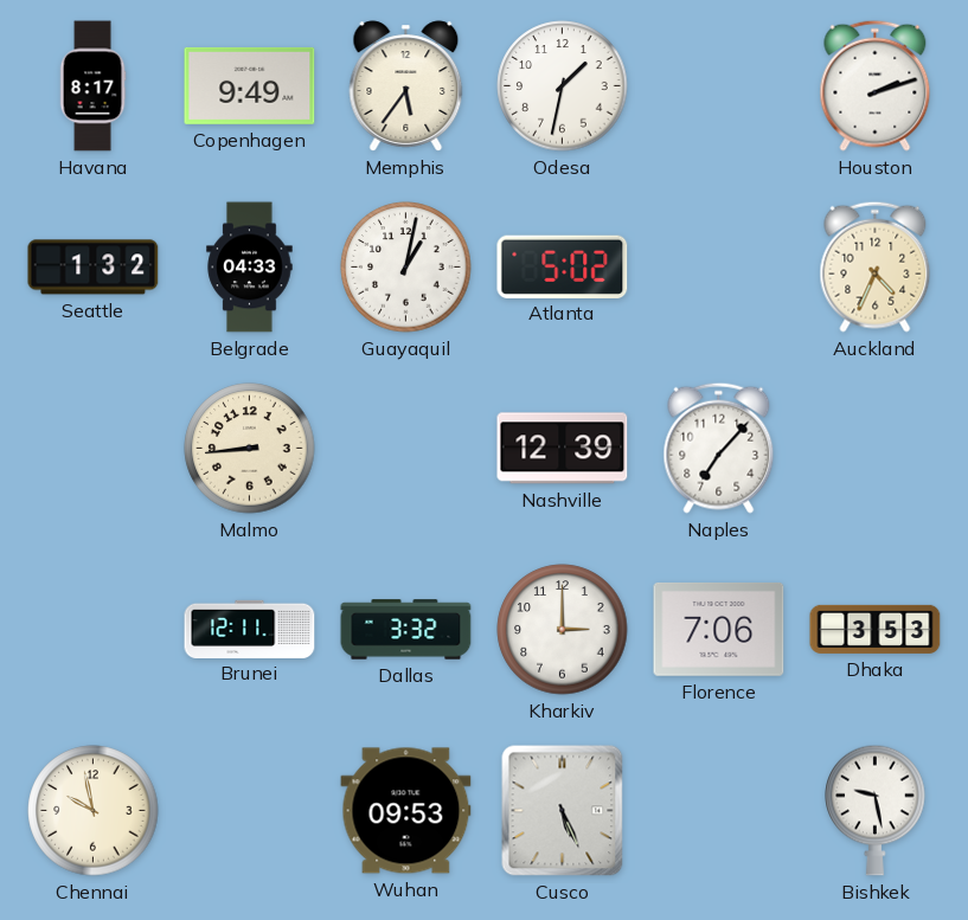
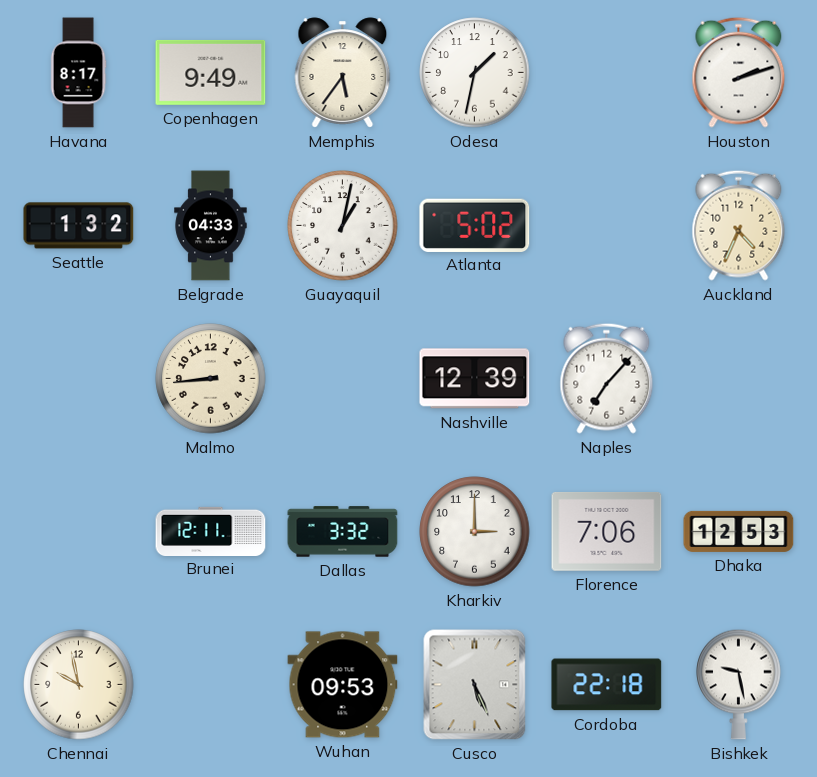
Dhaka: 3:53 -> 12:53 (739, 531)
Cordoba: none -> 22:18 (607, 685)
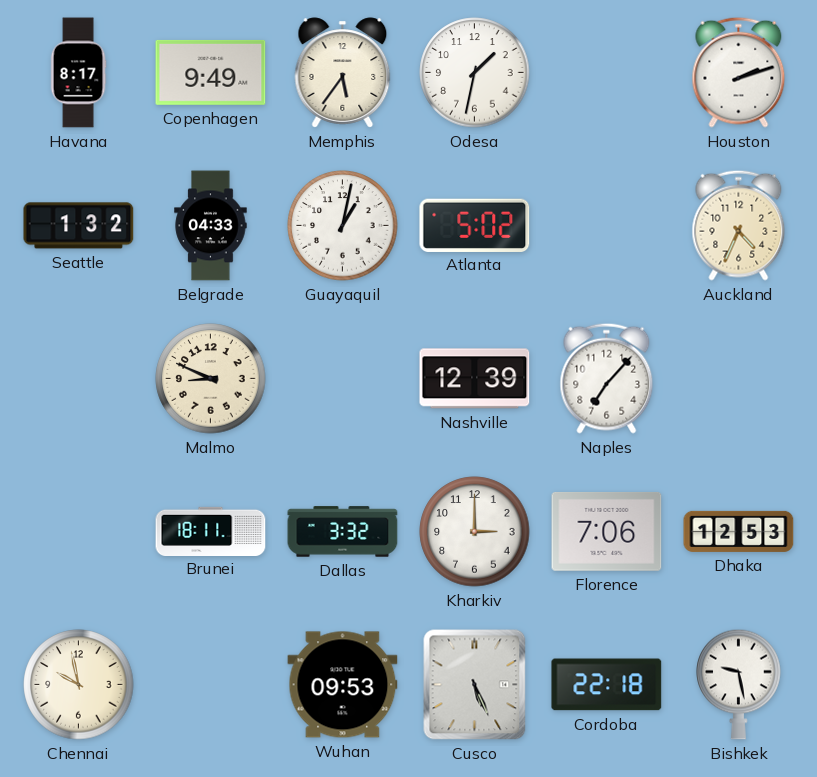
Malmo: 8:44 -> 8:49 (211, 379)
Brunei: 12:11 -> 18:11 (211, 531)
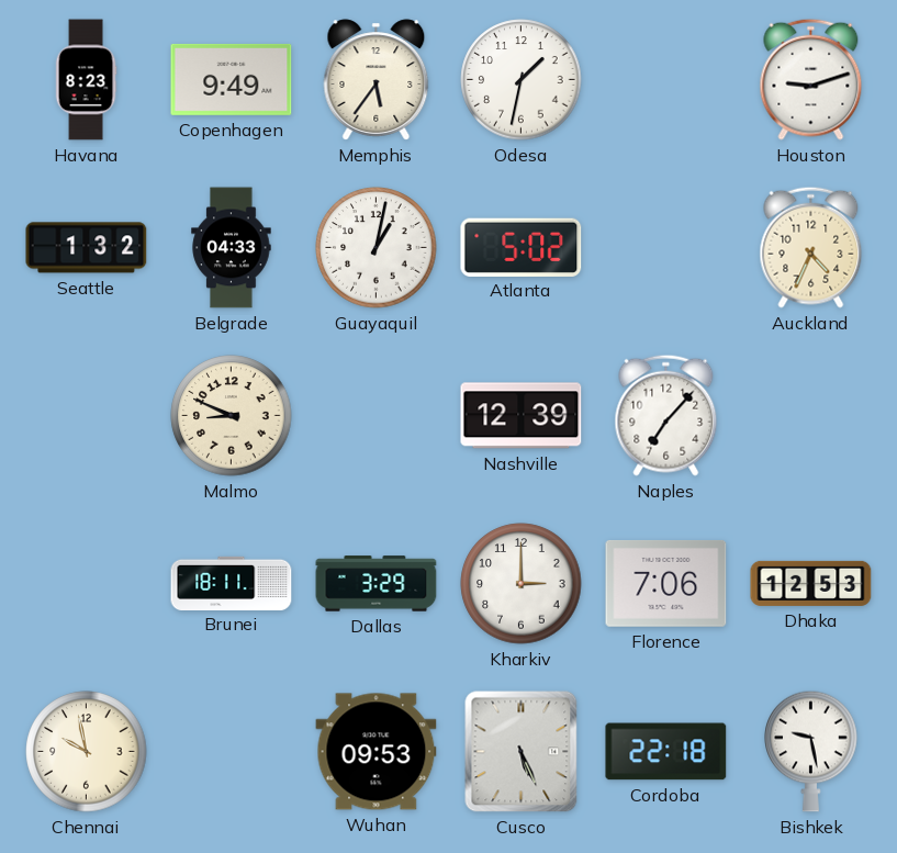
Havana: 8:17 -> 8:23 (86, 80)
Houston: 2:12 -> 9:12 (811, 79)
Dallas: 3:32 -> 3:29 (377, 584)
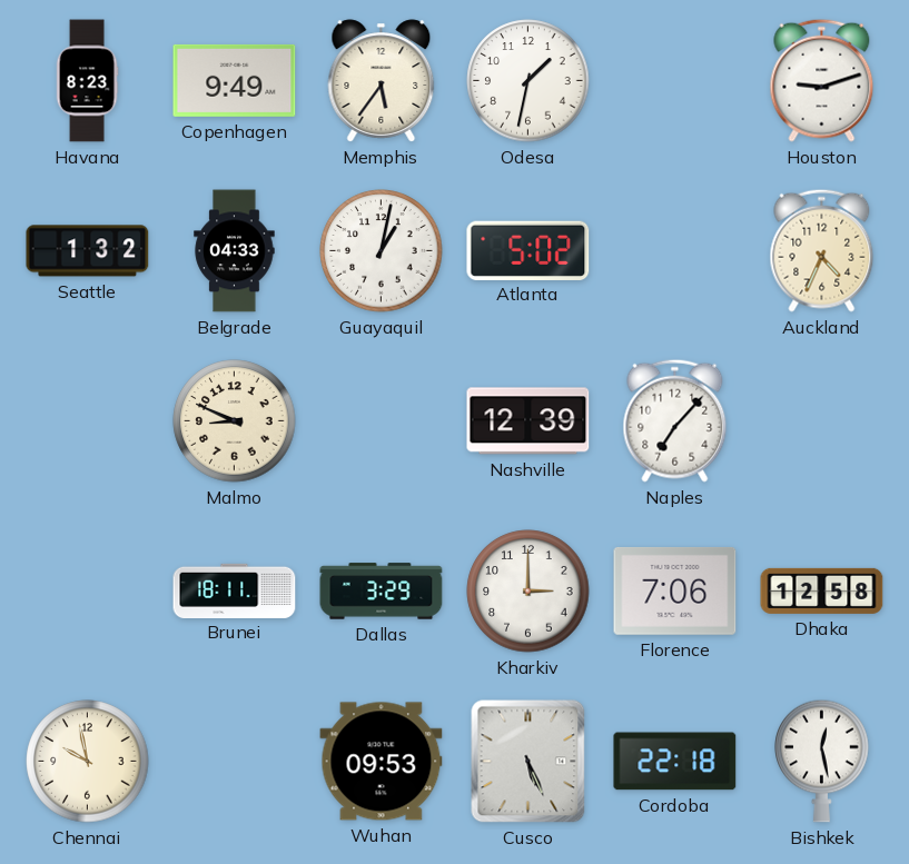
Dhaka: 12:53 -> 12:58 (822, 590)
Bishkek: 9:28 -> 12:28 (822, 761)
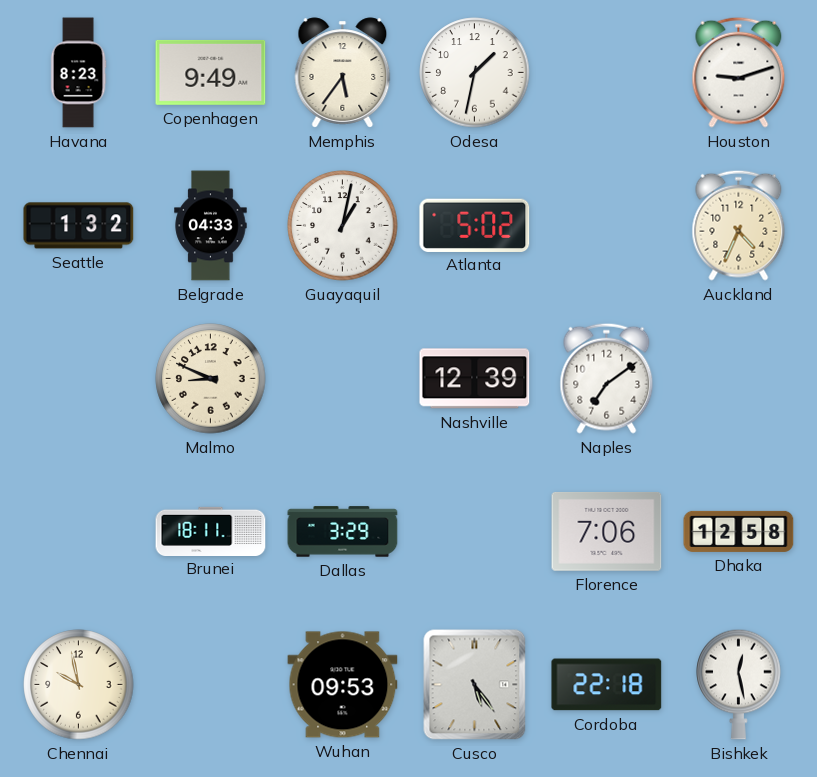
Naples: 7:07 -> 7:09 (607, 378)
Kharkiv: 3:00 -> none (528, 592)
Cusco: 5:26 -> 5:24 (475, 685)
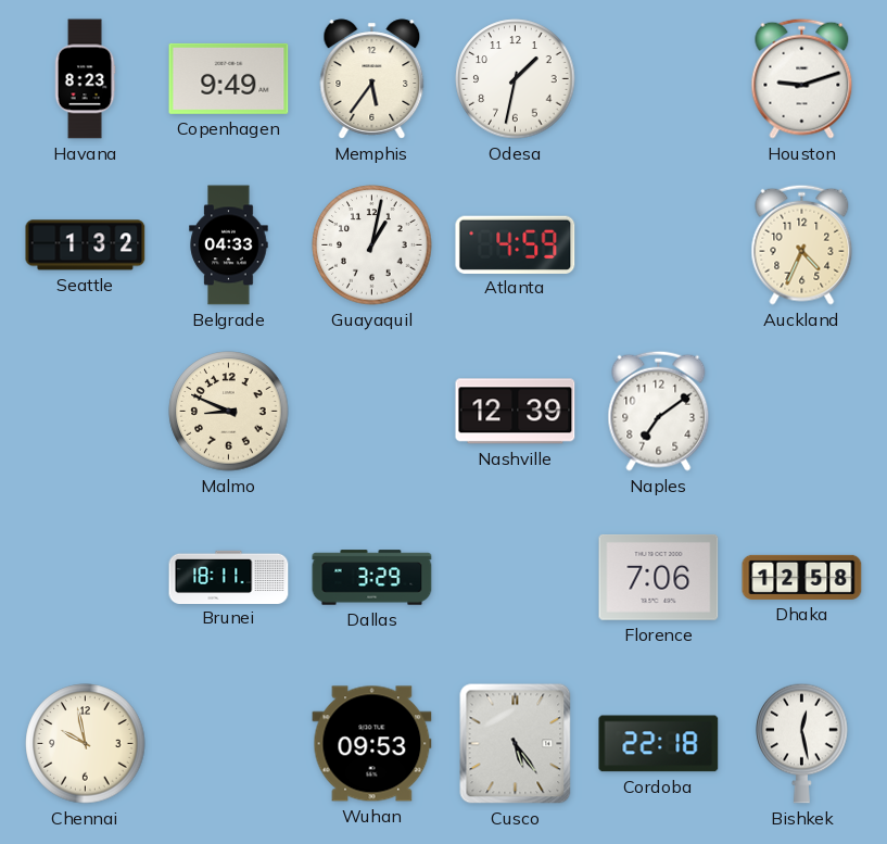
Atlanta: 5:02 -> 4:59 (516, 244)
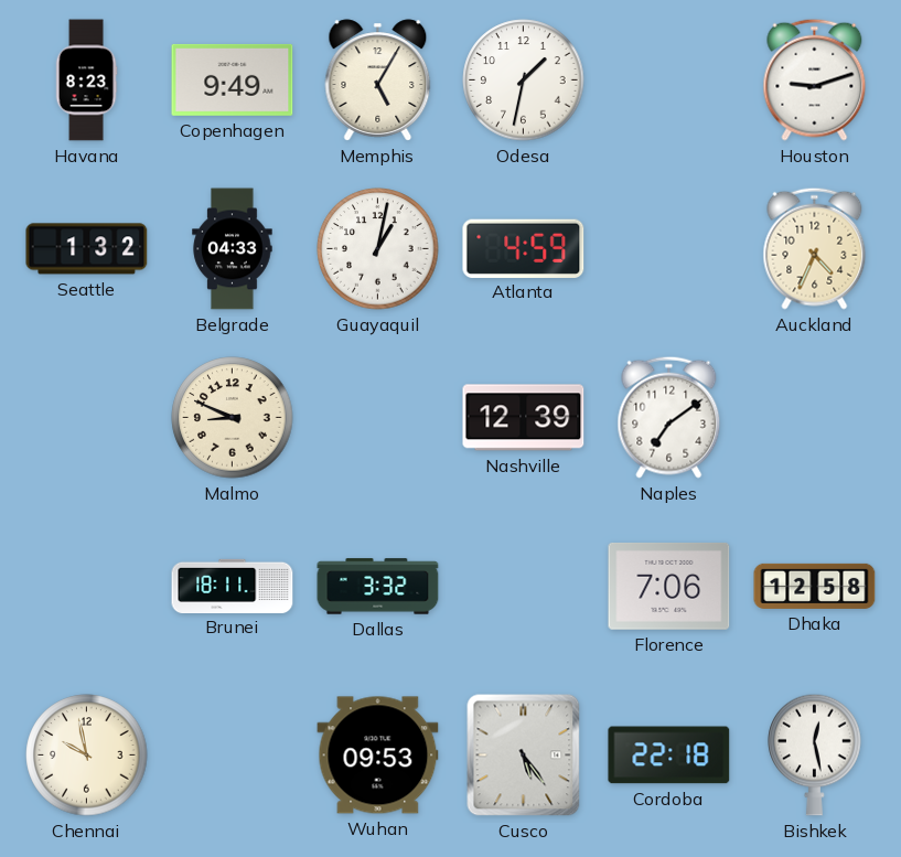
Memphis: 5:36 -> 5:05 (378, 81)
Dallas: 3:29 -> 3:32 (378, 587)
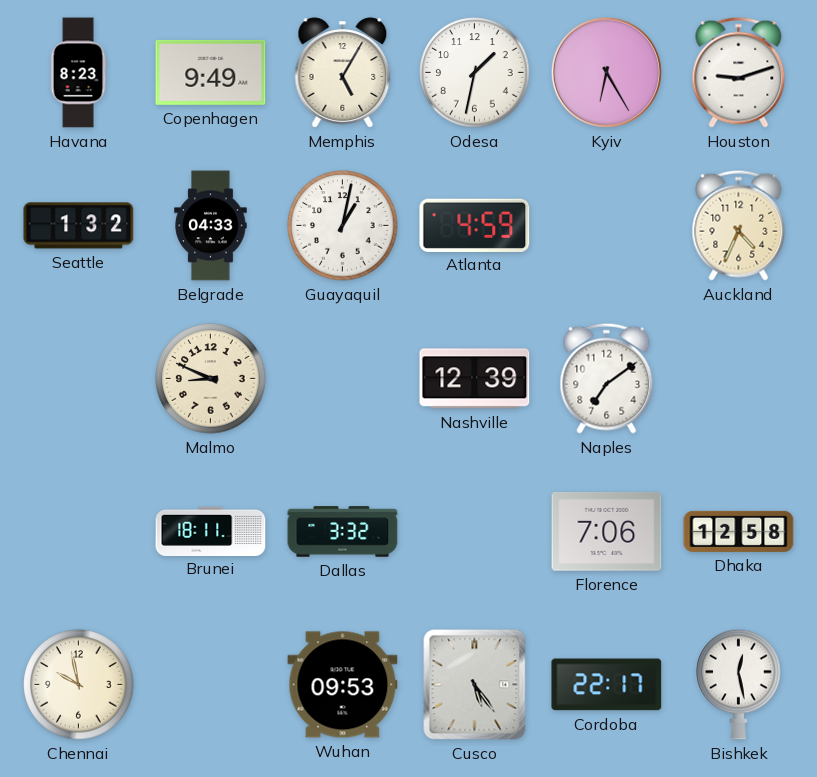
Kyiv: none -> 6:25 (606, 72)
Cordoba: 22:18 -> 22:17 (607, 685)
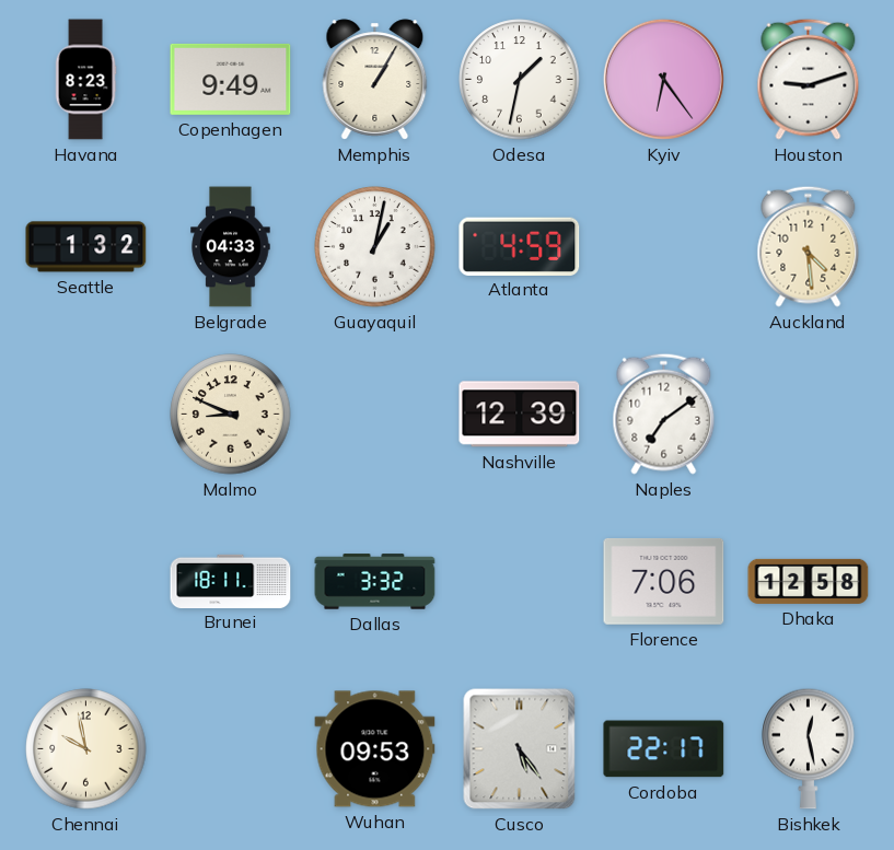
Memphis: 5:05 -> 1:05 (375, 80)
Kyiv: 6:25 -> 6:24 (663, 79)
Auckland: 4:34 -> 4:29 (809, 246)
